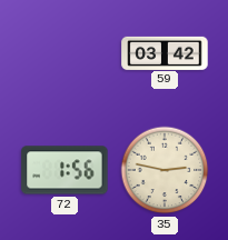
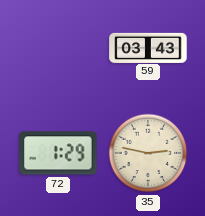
59: 03:42 -> 03:43 (148, 47)
72: 1:56 -> 1:29 (58, 153)
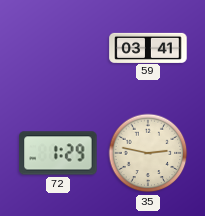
59: 03:43 -> 03:41 (148, 47)
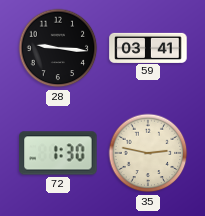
28: none -> 9:16 (58, 48)
72: 1:29 -> 1:30 (58, 153)
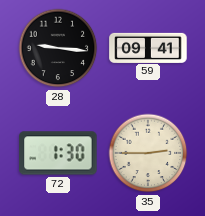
59: 03:41 -> 09:41 (148, 47)
35: 2:47 -> 2:45 (148, 153)
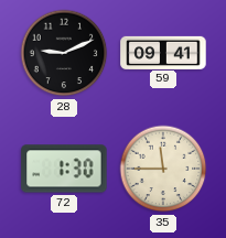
28: 9:16 -> 9:11 (64, 53)
35: 2:45 -> 11:45 (163, 169)
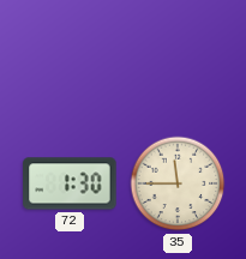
28: 9:11 -> none (64, 53)
59: 09:41 -> none (163, 52)
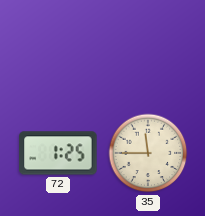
72: 1:30 -> 1:25 (58, 153)
